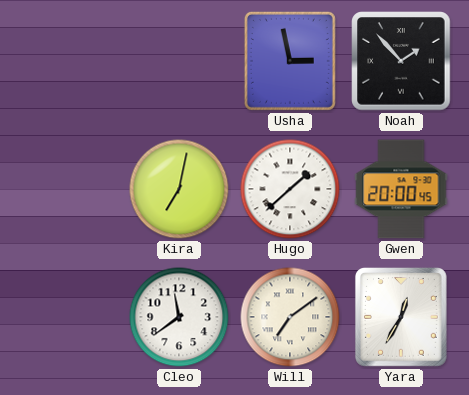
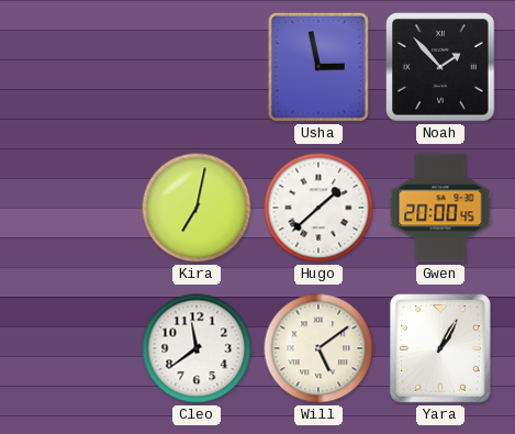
Will: 7:09 -> 5:09 (318, 348)
Yara: 12:35 -> 1:05 (440, 349)
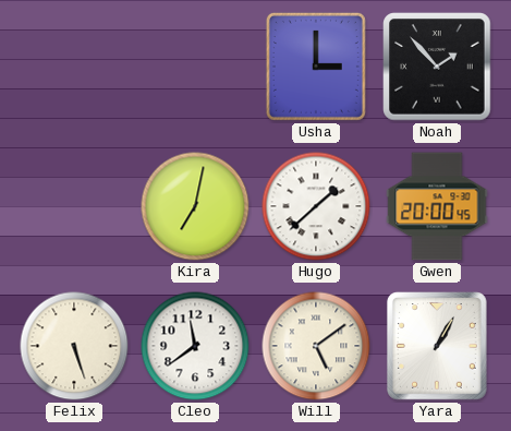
Usha: 2:58 -> 3:00 (316, 67)
Felix: none -> 5:27 (74, 346)
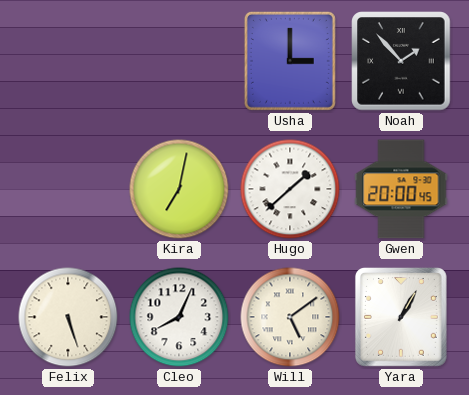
Cleo: 11:39 -> 8:04 (179, 317)
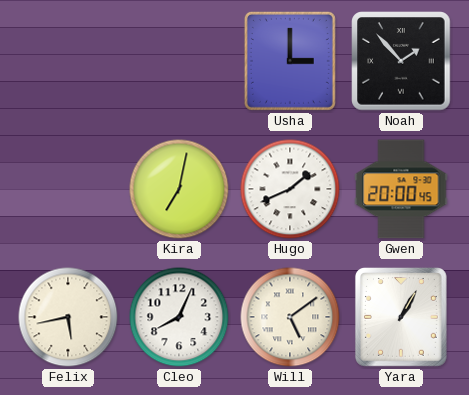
Hugo: 1:38 -> 1:41 (290, 189)
Felix: 5:27 -> 5:43 (68, 317)
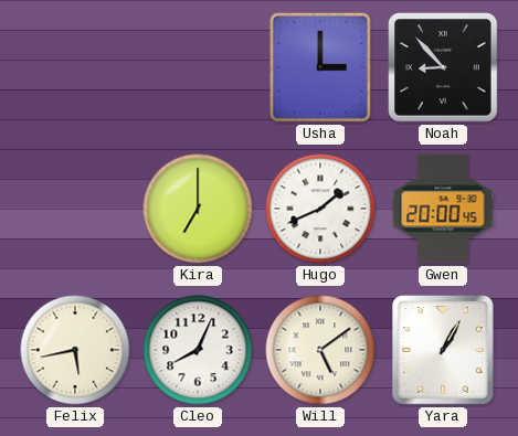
Noah: 1:53 -> 8:53 (443, 67)
Kira: 7:02 -> 7:00 (198, 209)
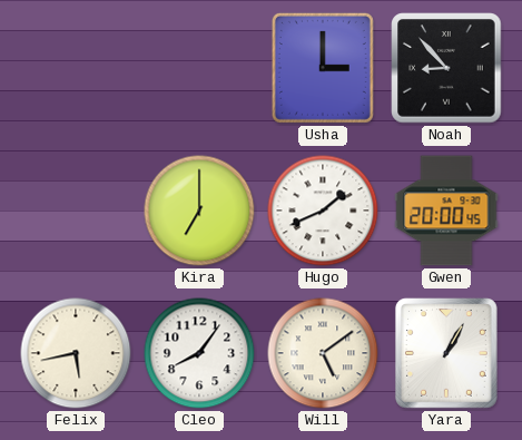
Cleo: 8:04 -> 8:06 (199, 353)
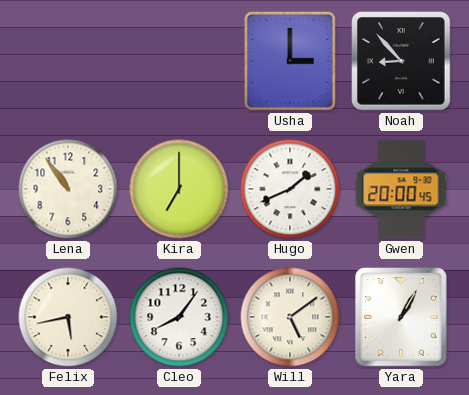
Lena: none -> 10:54 (68, 189)
